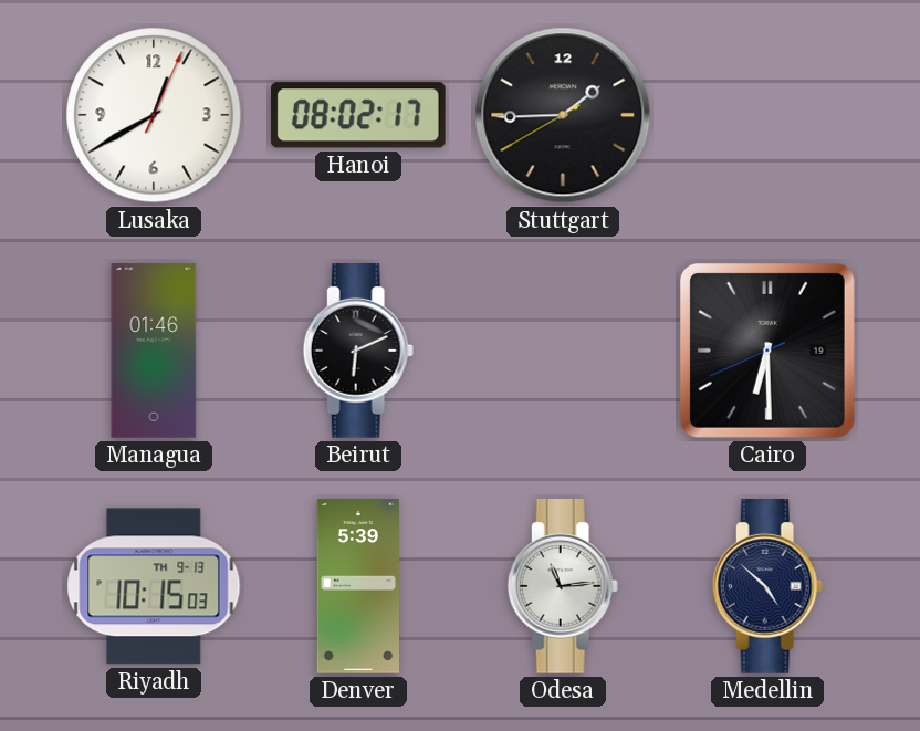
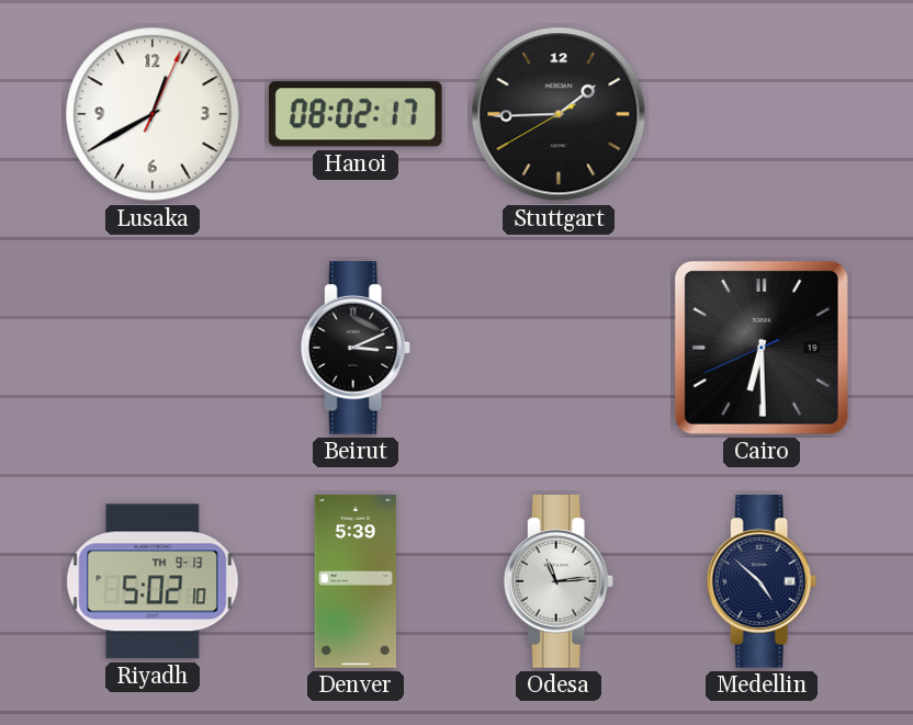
Managua: 01:46 -> none (154, 351)
Beirut: 6:11 -> 3:11 (356, 349)
Riyadh: 10:15 -> 5:02 (153, 581)
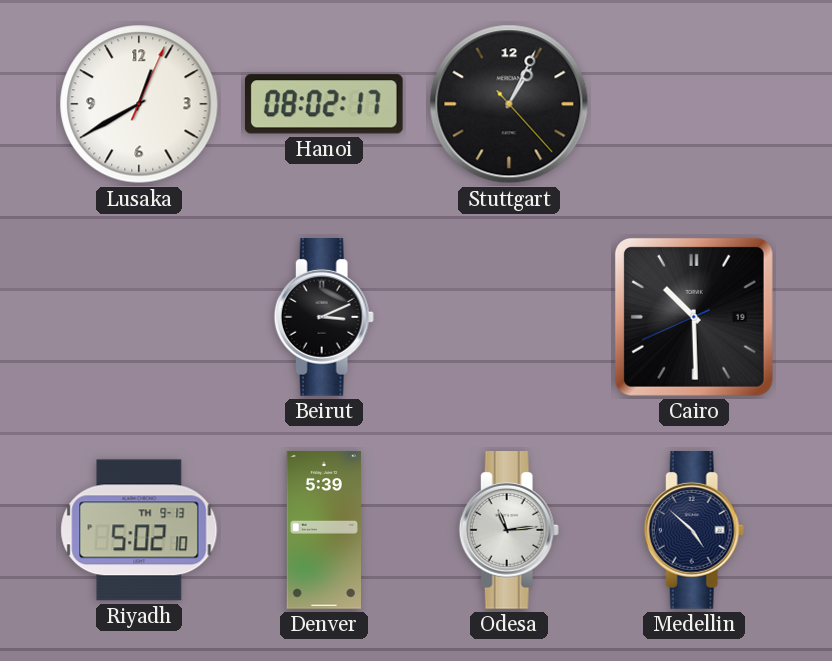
Stuttgart: 1:44 -> 1:04 (509, 104)
Cairo: 6:29 -> 10:29 (694, 317)
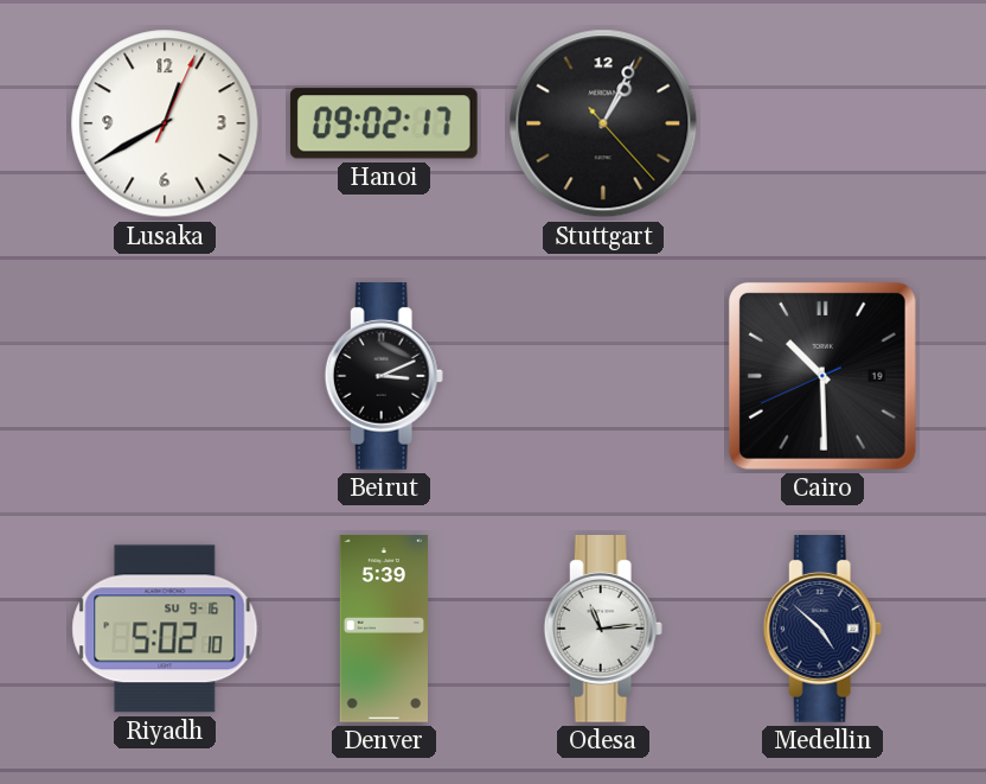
Hanoi: 08:02 -> 09:02 (384, 123)
Riyadh date: TH 9-13 -> SU 9-16 (165, 629)
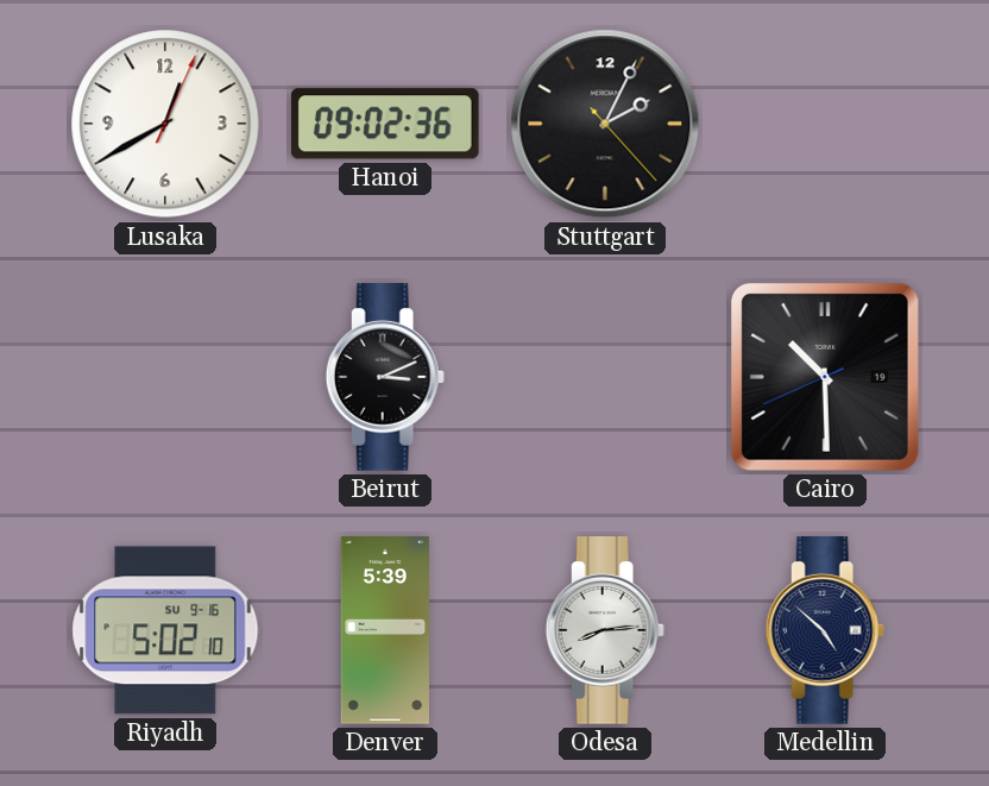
Hanoi: 09:02:17 -> 09:02:36 (385, 124)
Stuttgart: 1:04 -> 2:04 (605, 124)
Odesa: 11:14 -> 8:14 (605, 631)
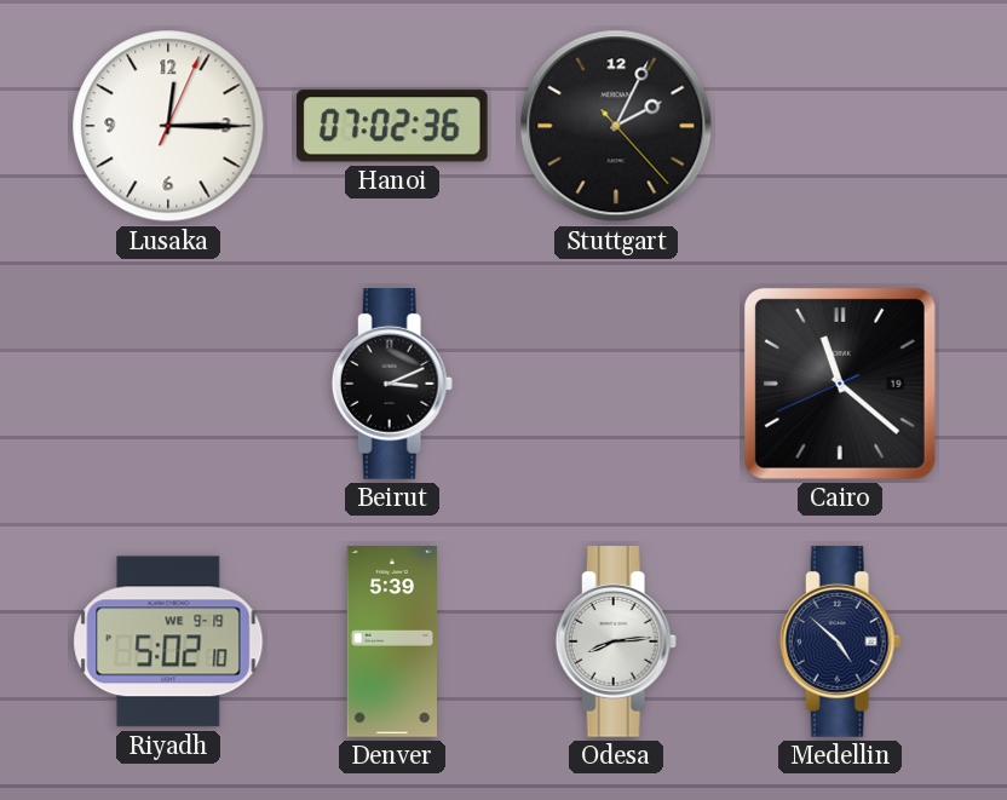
Lusaka: 12:40 -> 12:15 (168, 126)
Hanoi: 09:02 -> 07:02 (392, 126)
Cairo: 10:29 -> 11:21 (840, 384)
Riyadh date: SU 9-16 -> WE 9-19 (168, 641)
